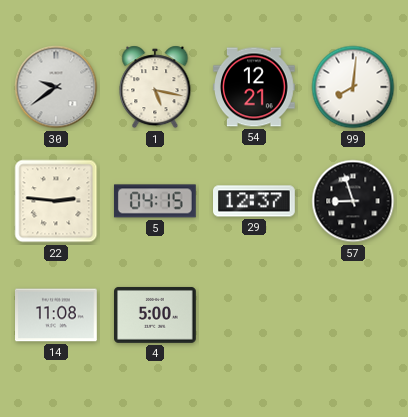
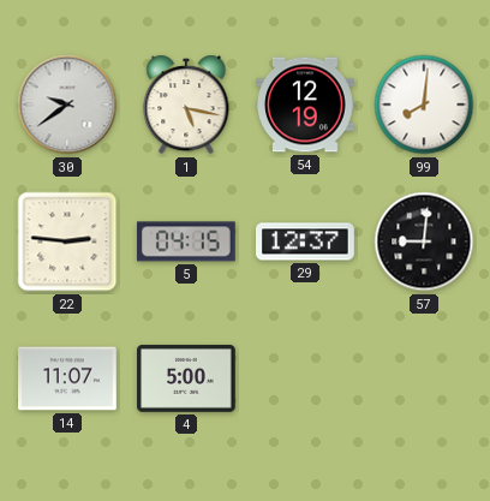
54: 12:21 -> 12:19 (306, 105)
57: 8:57 -> 9:01 (424, 241)
14: 11:08 -> 11:07 (68, 378)
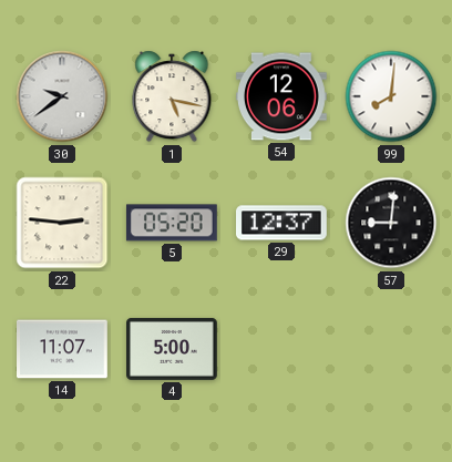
54: 12:19 -> 12:06 (282, 96)
5: 04:15 -> 05:20 (172, 223)
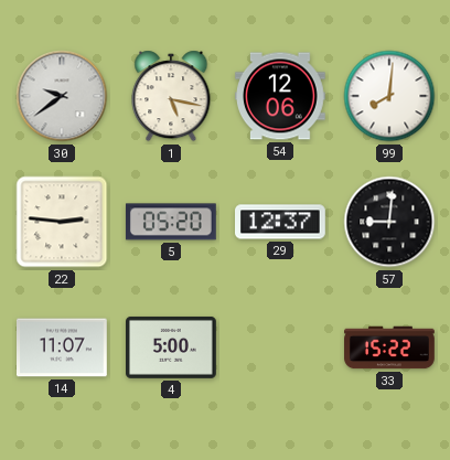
33: none -> 15:22 (389, 347)
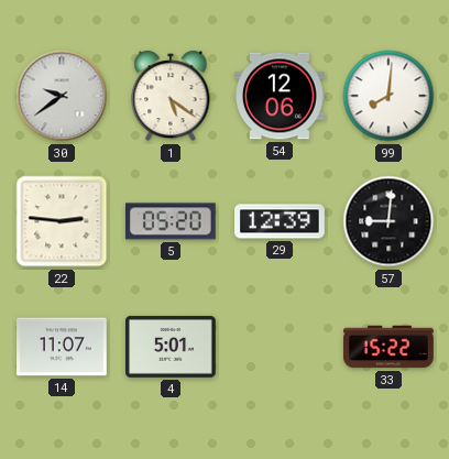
1: 5:17 -> 5:21 (171, 96)
29: 12:37 -> 12:39 (281, 221)
4: 5:00 -> 5:01 (172, 347)
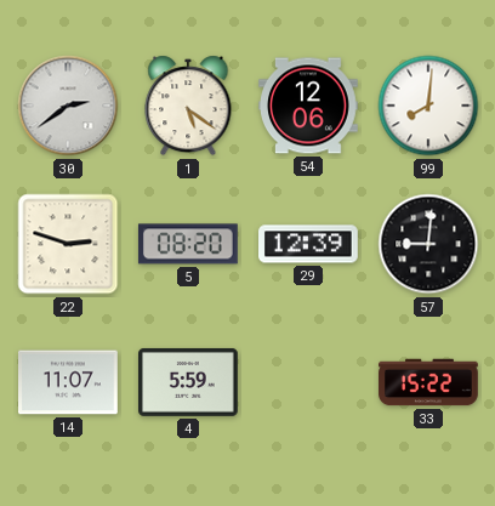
30: 9:39 -> 2:39 (68, 106)
22: 2:46 -> 2:48 (68, 244)
5: 05:20 -> 08:20 (188, 244)
4: 5:01 -> 5:59 (189, 382)
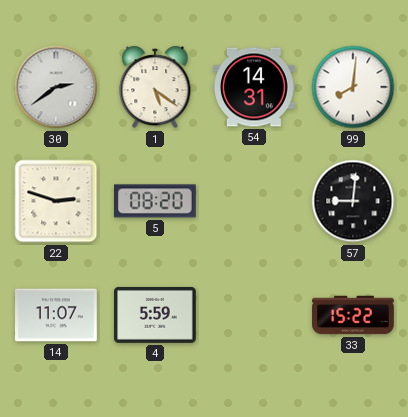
54: 12:06 -> 14:31 (255, 87)
29: 12:39 -> none (309, 244)
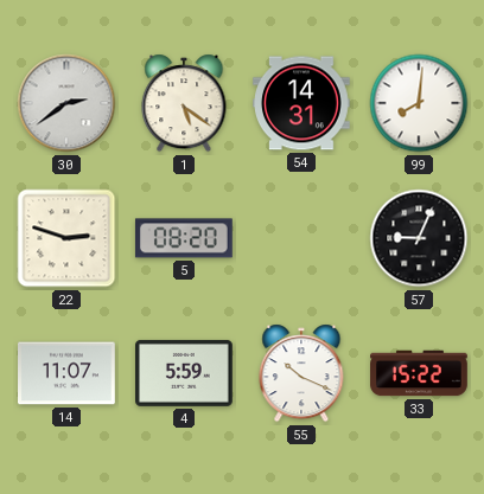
57: 9:01 -> 9:04 (419, 238)
55: none -> 10:19 (301, 373)
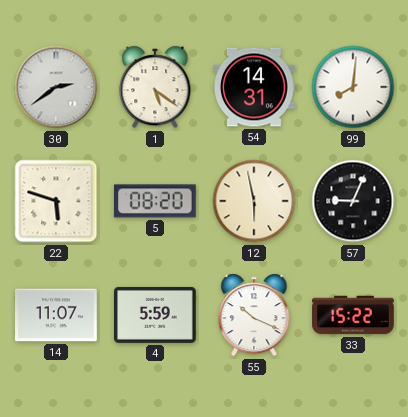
22: 2:48 -> 5:48 (56, 201)
12: none -> 5:58 (254, 201)
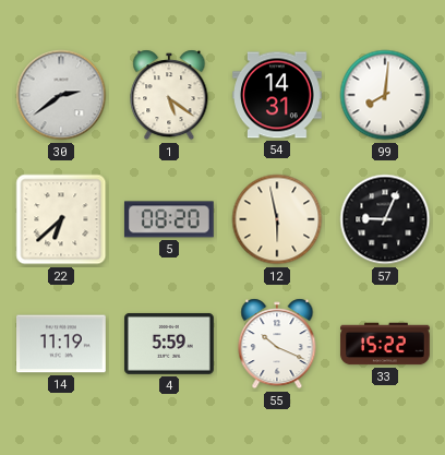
22: 5:48 -> 6:38 (61, 219)
14: 11:07 -> 11:19 (62, 344)
